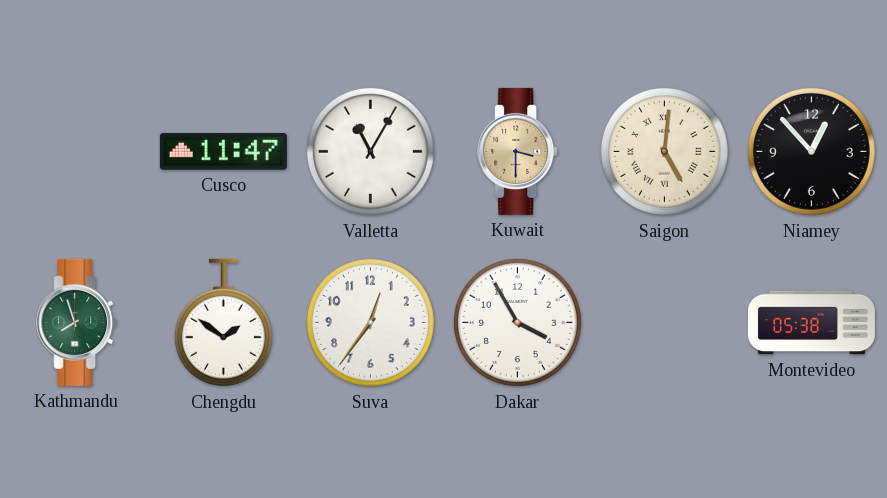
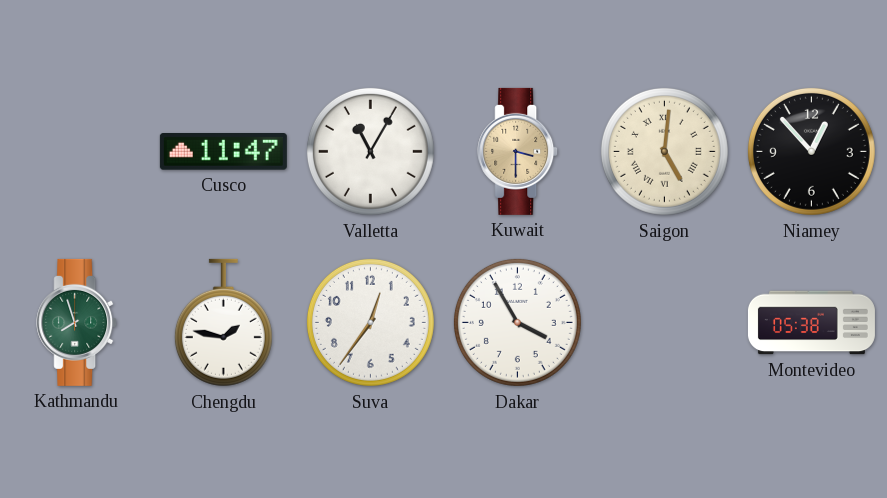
Chengdu: 1:51 -> 1:47 (223, 323)
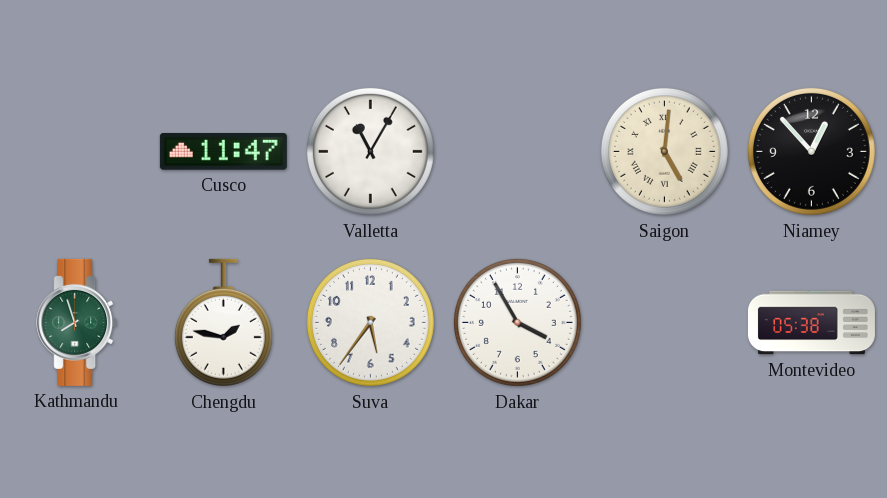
Kuwait: 3:30 -> none (518, 151)
Suva: 12:36 -> 5:36 (370, 322)
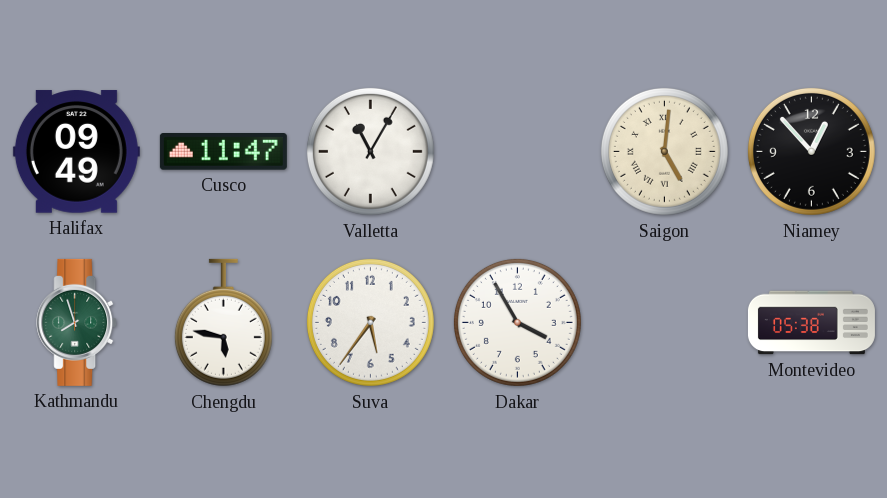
Halifax: none -> 09:49 (76, 152)
Chengdu: 1:47 -> 5:47 (223, 323)
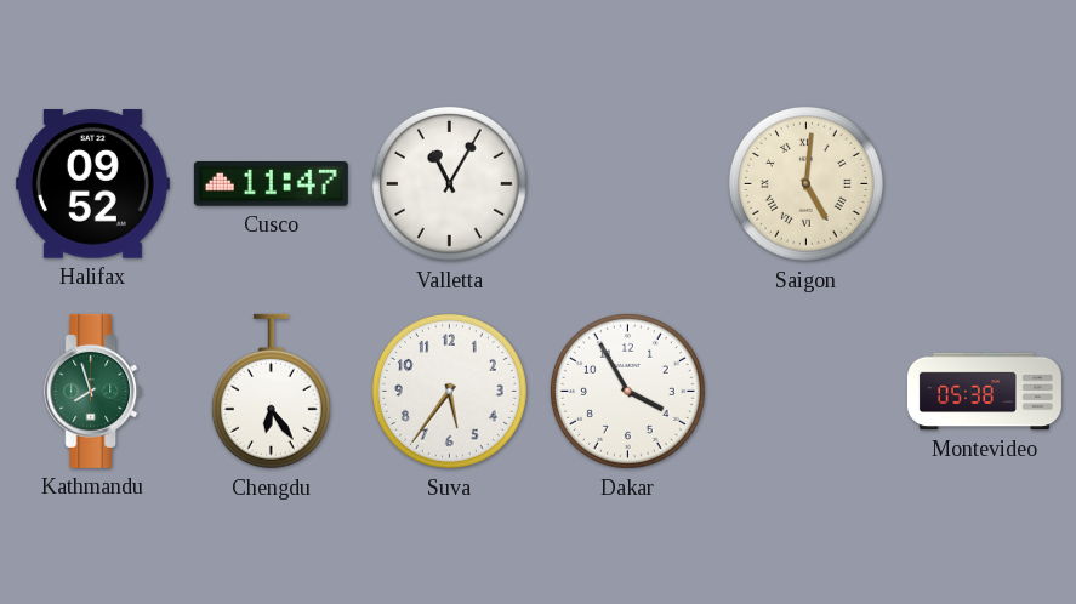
Halifax: 09:49 -> 09:52 (92, 184)
Niamey: 12:53 -> none (811, 151)
Chengdu: 5:47 -> 6:24 (271, 392)
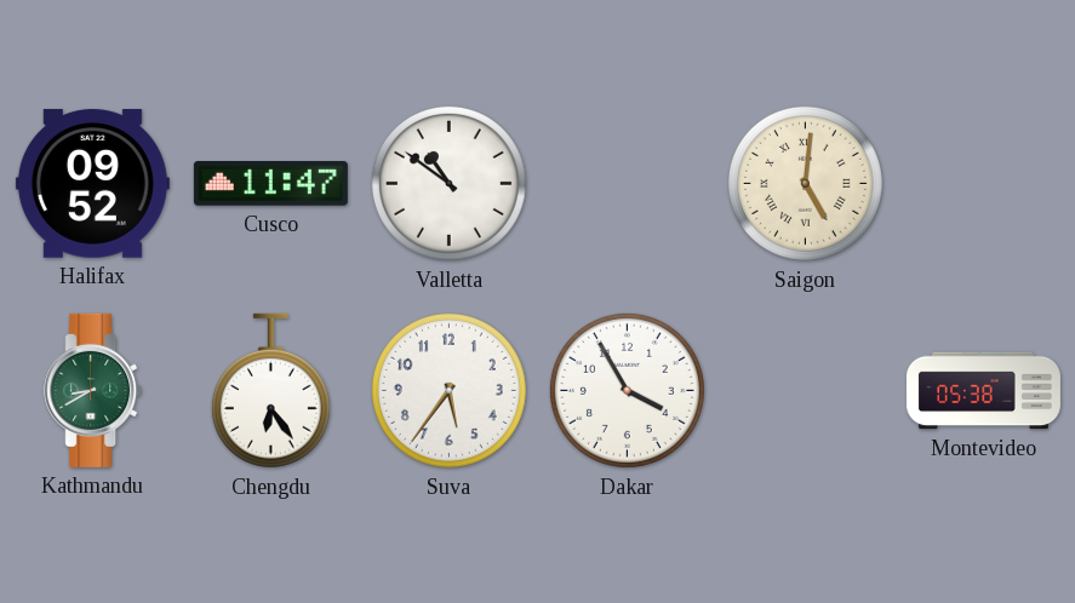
Valletta: 11:05 -> 10:51 (448, 183)
Kathmandu: 7:57 -> 8:40 (93, 390)
